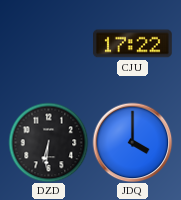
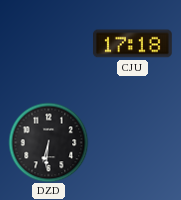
CJU: 17:22 -> 17:18 (133, 44)
JDQ: 4:00 -> none (132, 142)
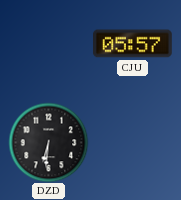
CJU: 17:18 -> 05:57 (133, 44)
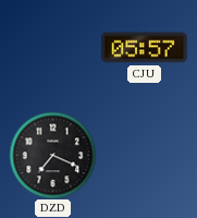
DZD: 6:31 -> 7:19 (52, 155)
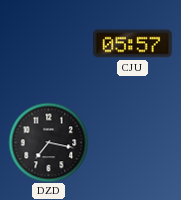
DZD: 7:19 -> 7:17 (48, 142)
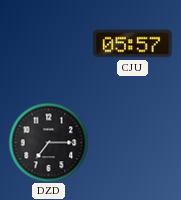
DZD: 7:17 -> 7:15 (48, 142)
